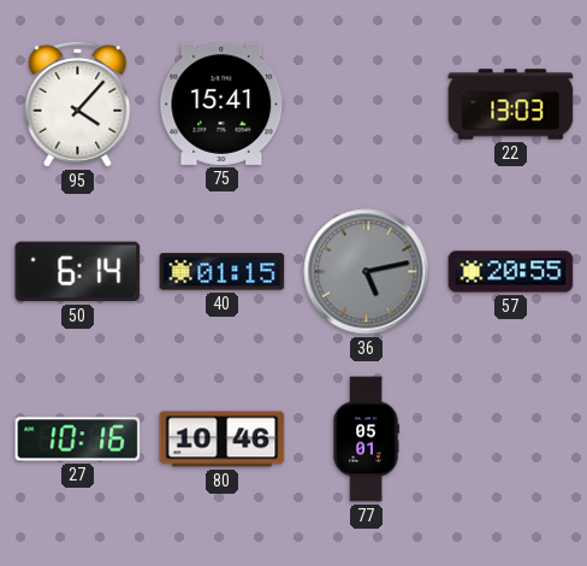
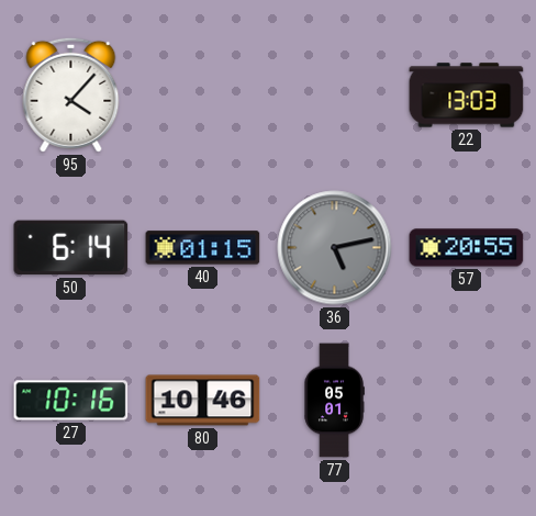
75: 15:41 -> none (223, 104)
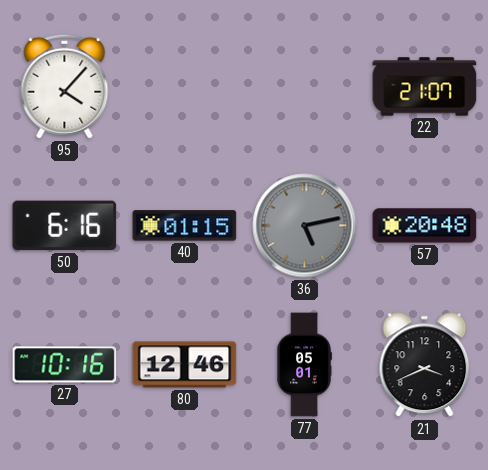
22: 13:03 -> 21:07 (425, 87)
50: 6:14 -> 6:16 (65, 226)
57: 20:55 -> 20:48 (425, 226)
80: 10:46 -> 12:46 (185, 365)
21: none -> 3:41 (425, 365)
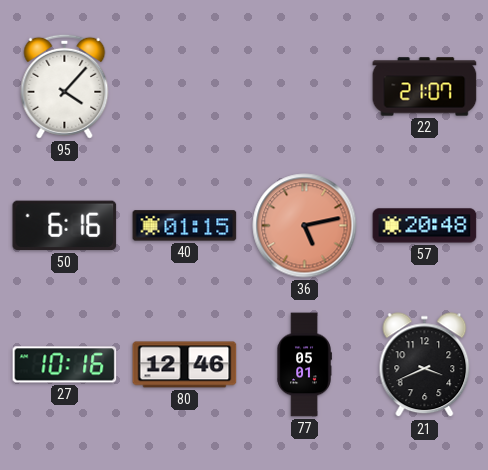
36 dial: grey -> salmon (305, 226)
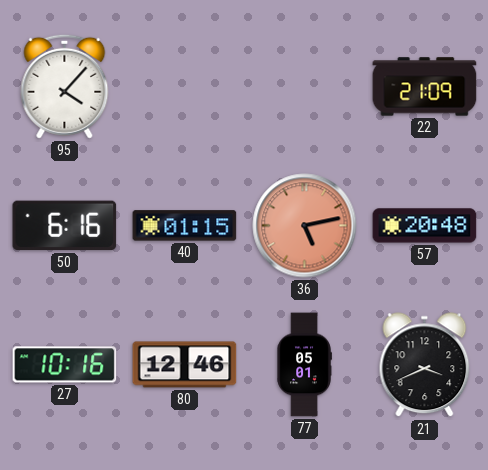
22: 21:07 -> 21:09 (425, 87)
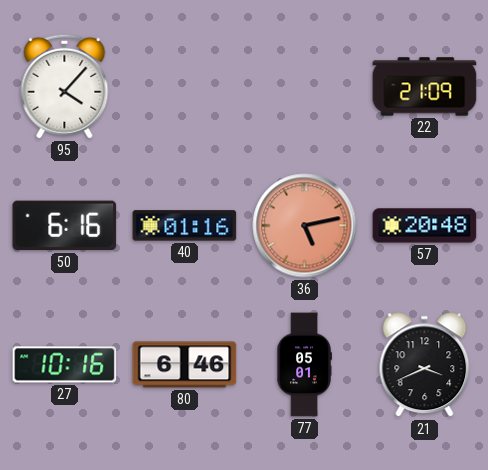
40: 01:15 -> 01:16 (185, 226)
80: 12:46 -> 6:46 (185, 365)
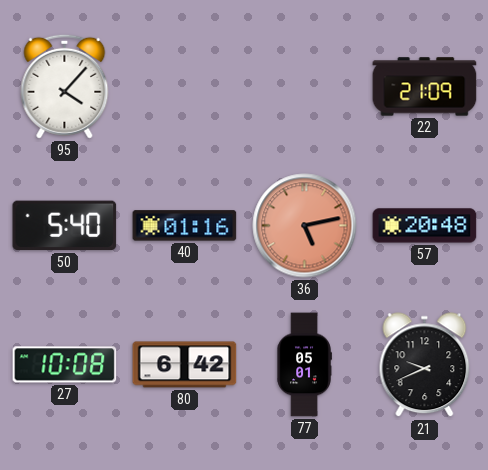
50: 6:16 -> 5:40 (65, 226)
27: 10:16 -> 10:08 (65, 365)
80: 6:46 -> 6:42 (185, 365)
21: 3:41 -> 9:41 (425, 365)
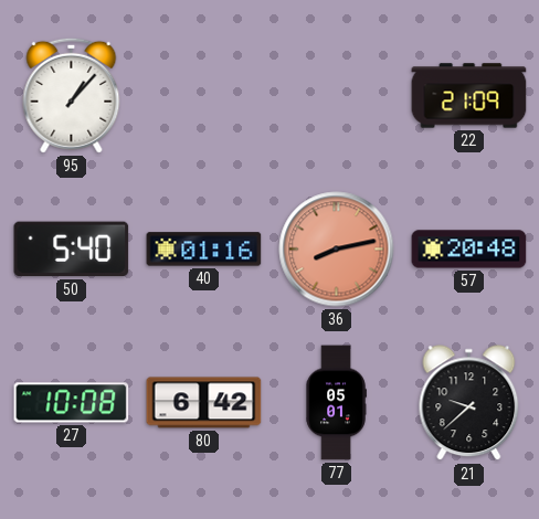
95: 4:07 -> 1:07 (72, 95)
36: 5:13 -> 8:13 (337, 250)
21: 9:41 -> 9:38 (469, 403)
